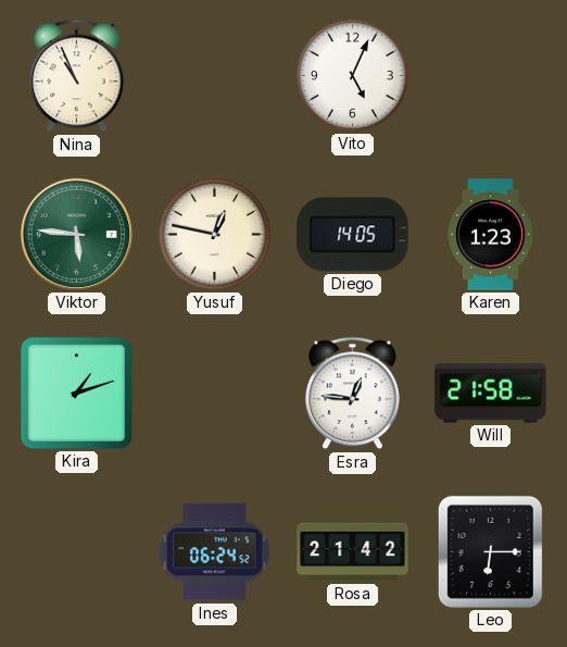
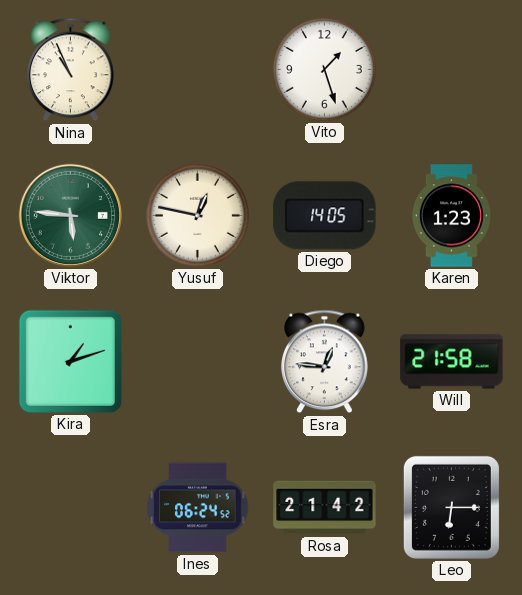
Vito: 5:04 -> 1:27 (324, 69)
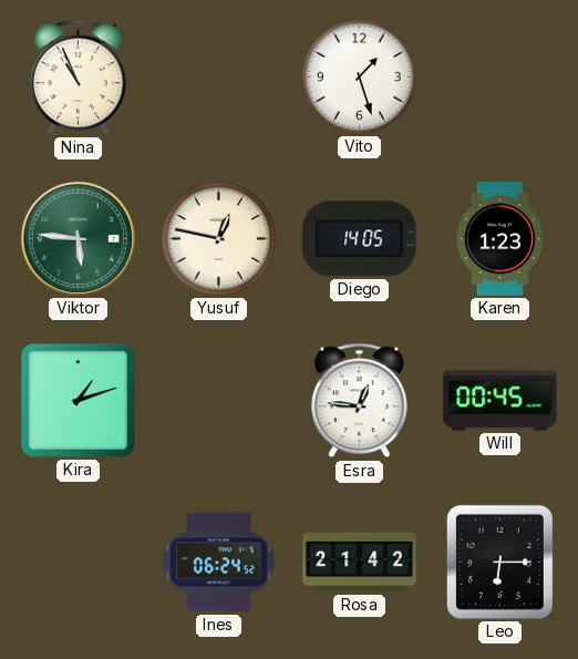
Will: 21:58 -> 00:45 (500, 401)
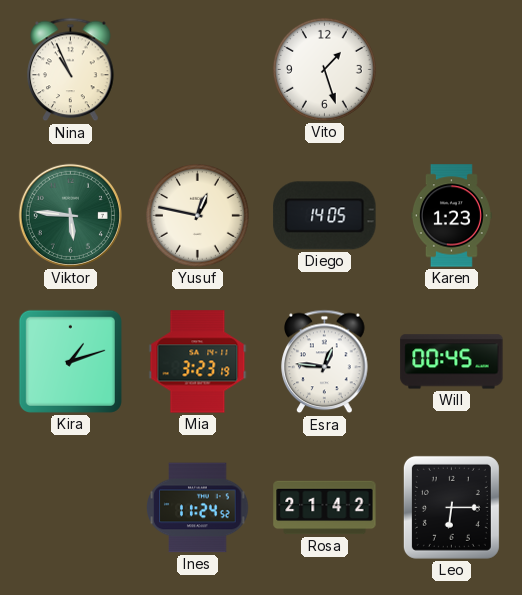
Mia: none -> 3:23 (198, 362)
Ines: 06:24 -> 11:24 (198, 508)
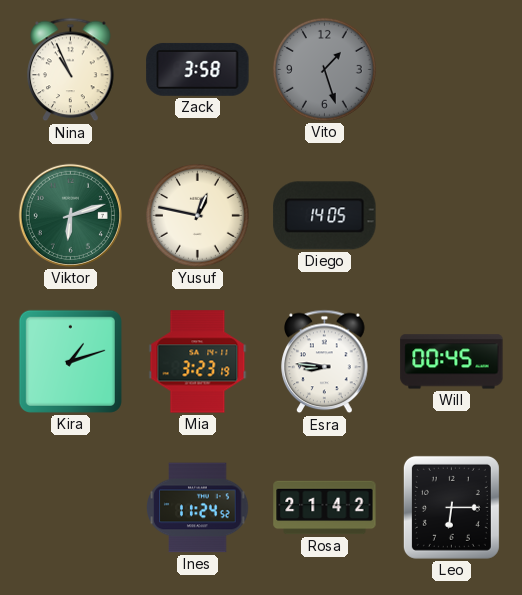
Zack: none -> 3:58 (198, 69)
Vito dial: white -> grey (324, 69)
Viktor: 5:46 -> 6:12 (70, 215)
Karen: 1:23 -> none (451, 216)
Esra: 12:46 -> 8:46 (325, 362)
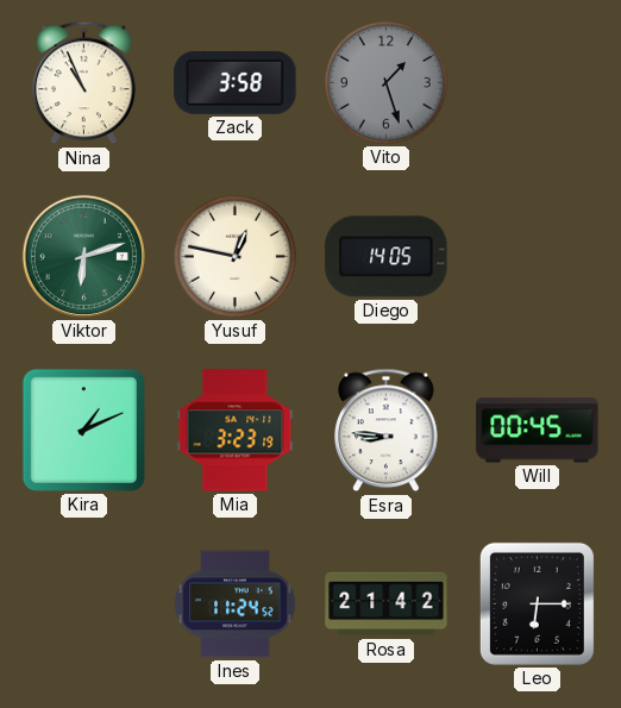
Kira: 1:12 -> 1:11 (83, 430)
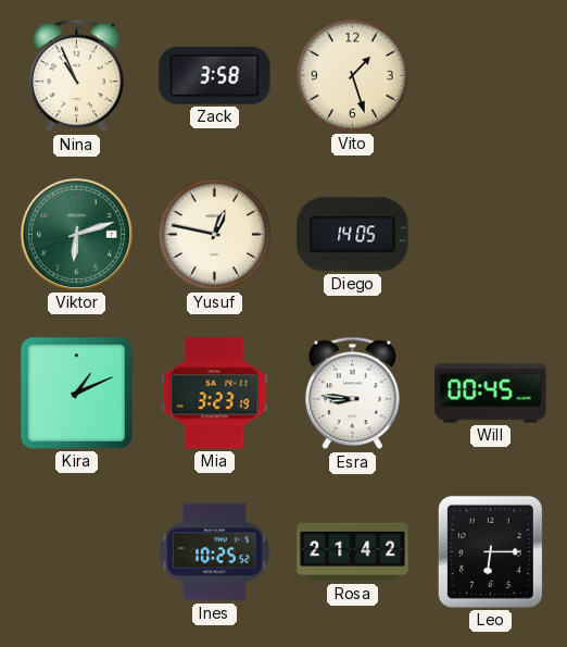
Vito dial: grey -> cream (352, 75)
Ines: 11:24 -> 10:25 (215, 552)
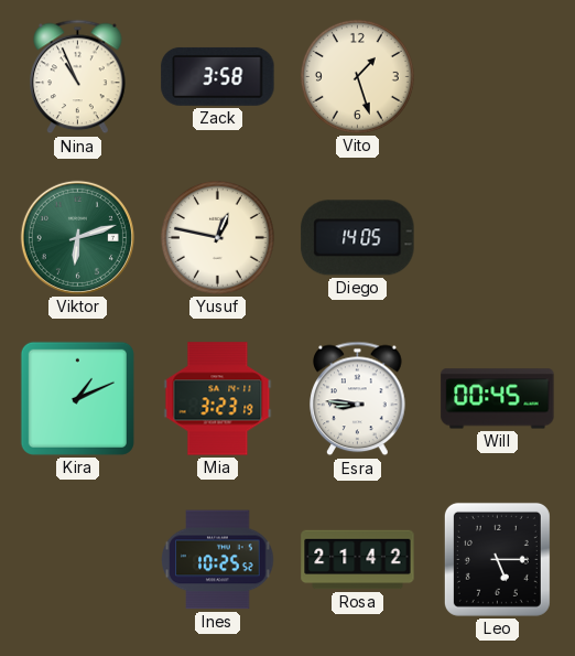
Leo: 6:15 -> 5:15 (497, 559)
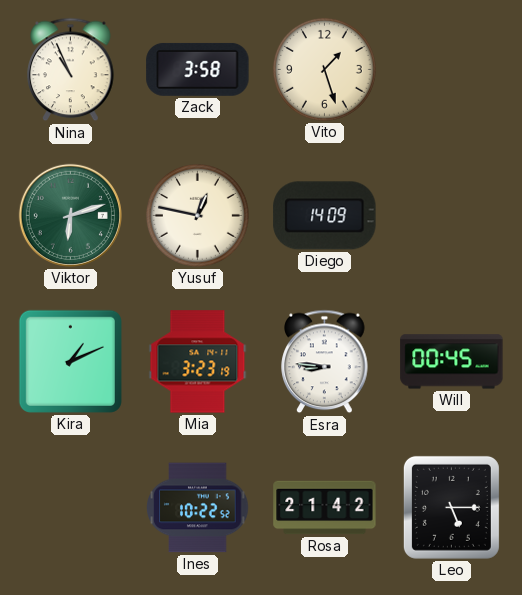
Diego: 14:05 -> 14:09 (325, 216)
Ines: 10:25 -> 10:22 (198, 508)
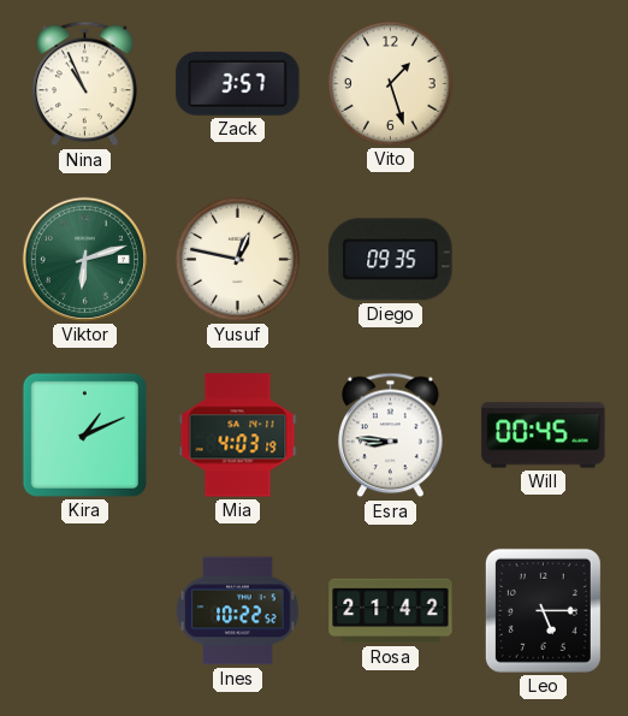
Zack: 3:58 -> 3:57 (238, 83)
Diego: 14:09 -> 09:35 (391, 260)
Mia: 3:23 -> 4:03 (238, 436)
